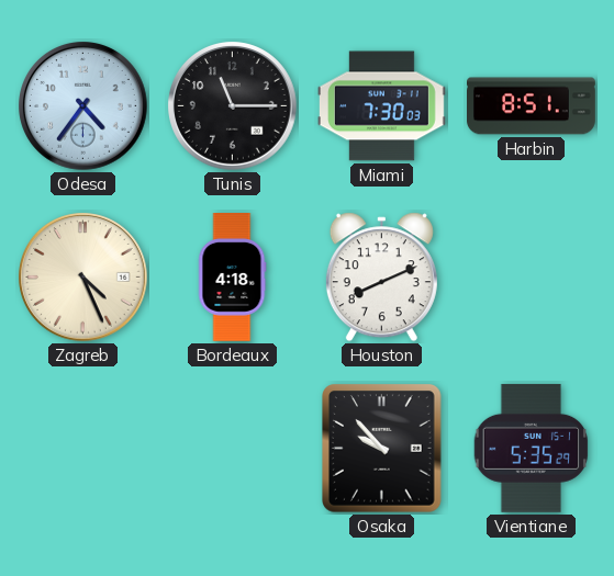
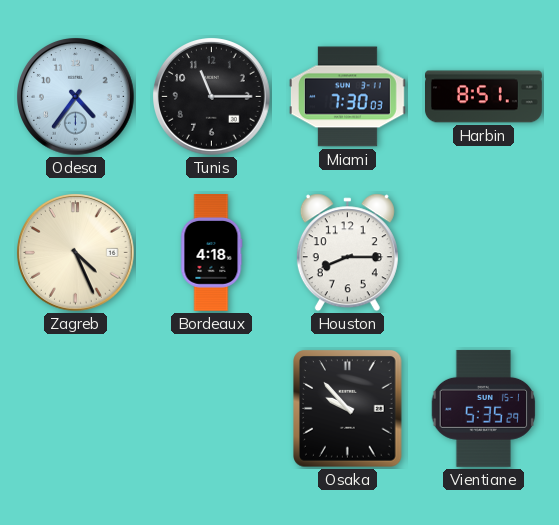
Houston: 8:11 -> 8:15 (347, 253)
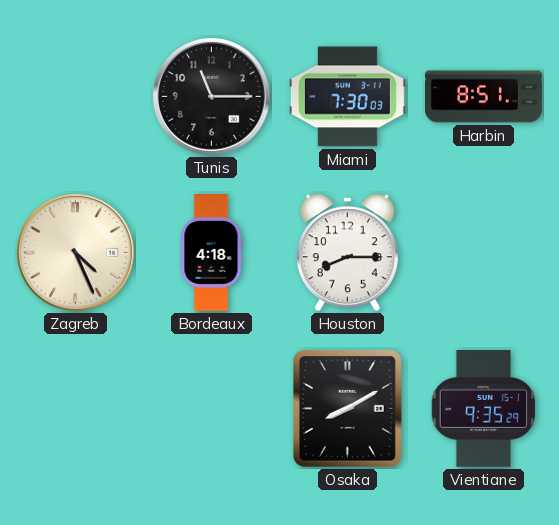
Odesa: 4:36 -> none (76, 97)
Osaka: 9:53 -> 8:10 (348, 409)
Vientiane: 5:35 -> 9:35 (484, 408)
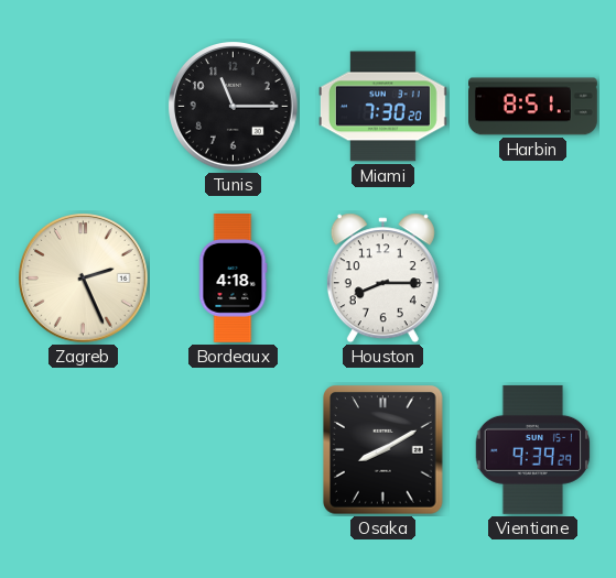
Miami: 7:30:03 -> 7:30:20 (382, 107)
Zagreb: 4:26 -> 2:26 (84, 279)
Vientiane: 9:35 -> 9:39 (533, 449)
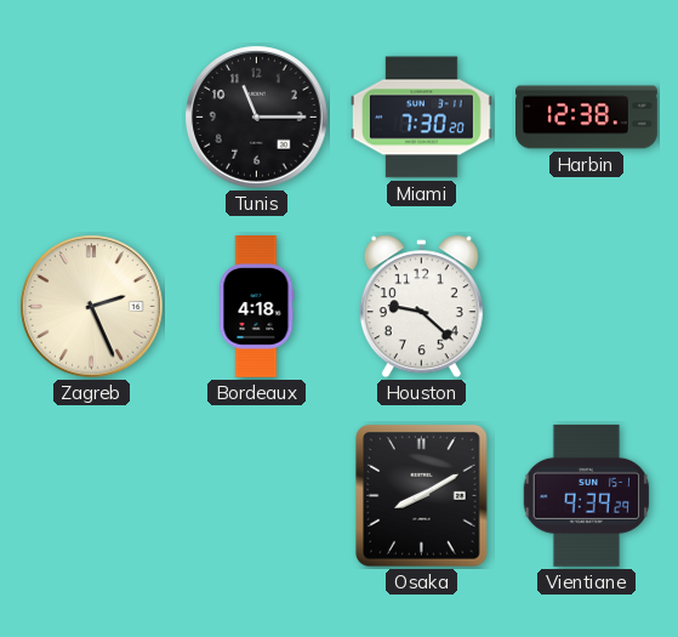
Harbin: 8:51 -> 12:38 (587, 118)
Houston: 8:15 -> 9:22 (421, 307)
